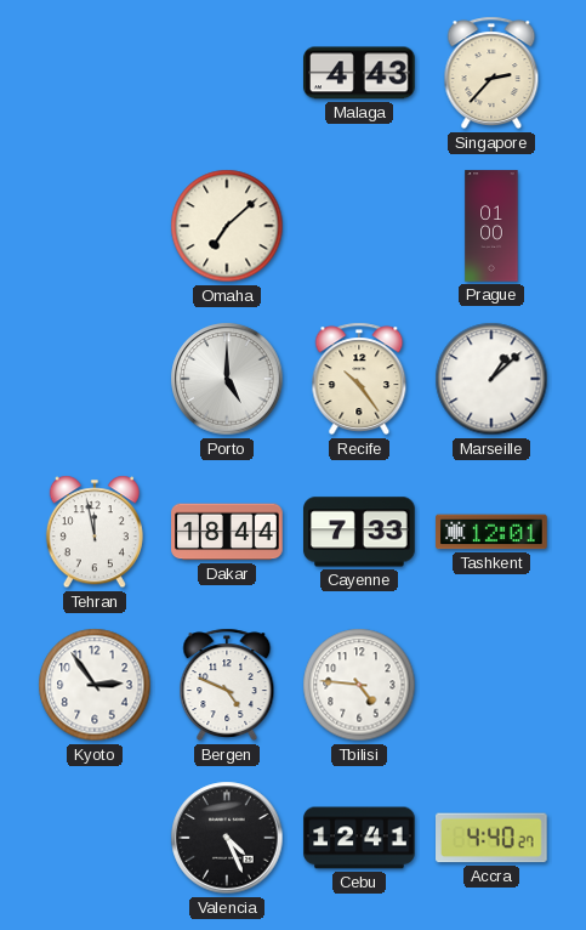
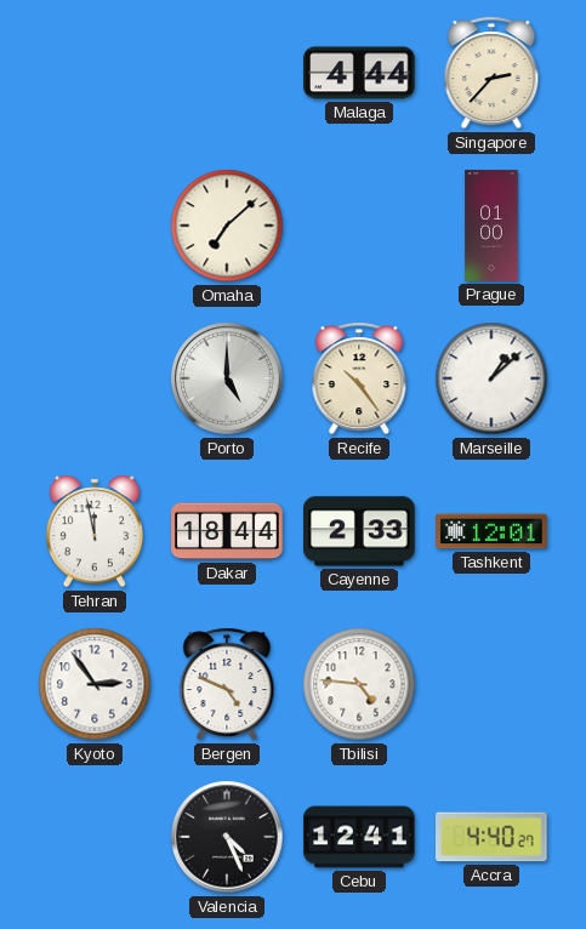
Malaga: 4:43 -> 4:44 (360, 73)
Cayenne: 7:33 -> 2:33 (360, 531)
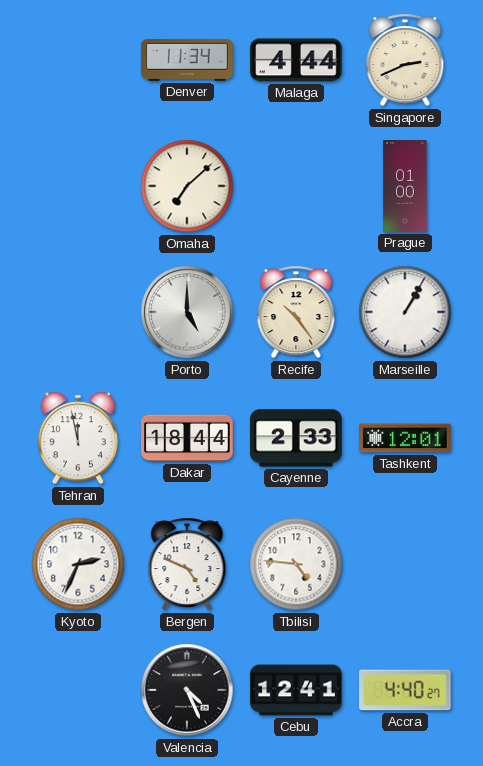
Denver: none -> 11:34 (187, 60)
Singapore: 2:37 -> 2:41 (405, 60)
Marseille: 1:08 -> 1:05 (405, 312)
Kyoto: 2:54 -> 2:34 (78, 564)
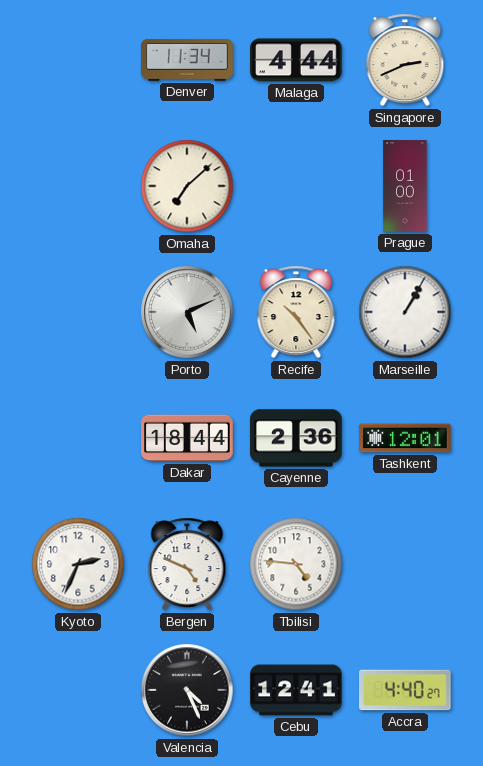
Porto: 5:00 -> 5:11 (187, 312)
Tehran: 11:58 -> none (78, 438)
Cayenne: 2:33 -> 2:36 (297, 438)
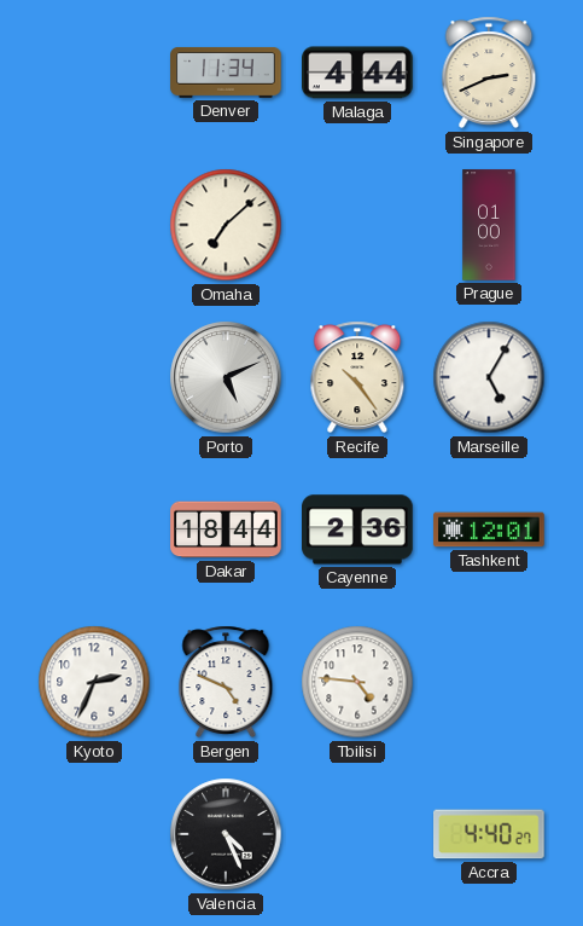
Marseille: 1:05 -> 5:05 (489, 377)
Cebu: 12:41 -> none (296, 690)
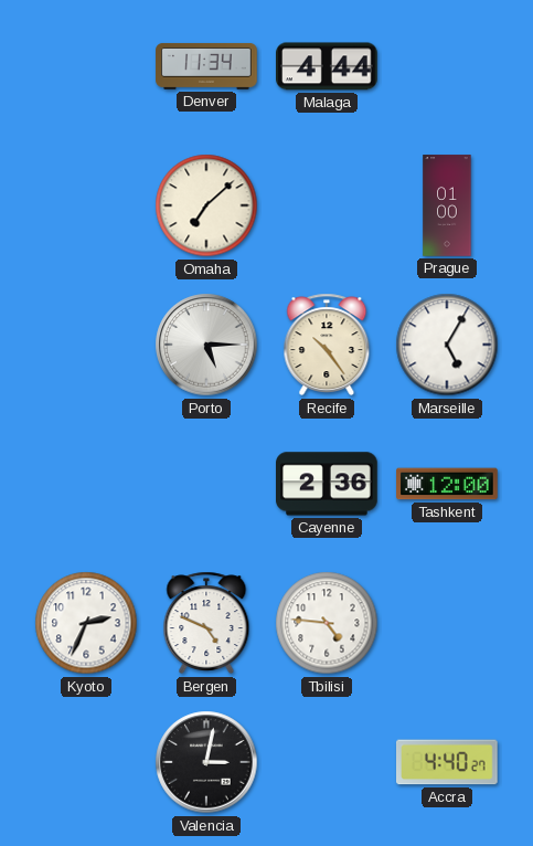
Singapore: 2:41 -> none (489, 73)
Porto: 5:11 -> 5:15 (206, 345)
Dakar: 18:44 -> none (226, 529)
Tashkent: 12:01 -> 12:00 (447, 484)
Valencia: 4:26 -> 3:02 (206, 762)
